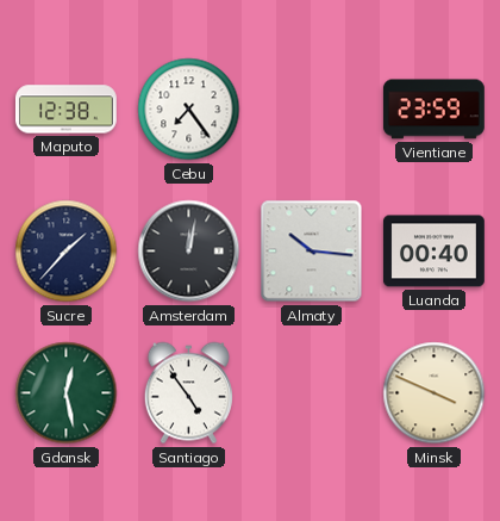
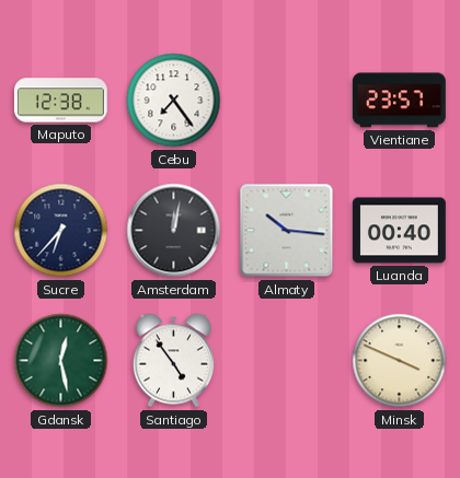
Vientiane: 23:59 -> 23:57 (399, 101)
Sucre: 1:37 -> 6:37 (61, 231)
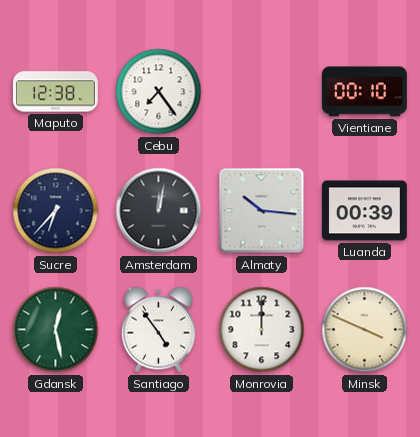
Vientiane: 23:57 -> 00:10 (364, 92)
Luanda: 00:40 -> 00:39 (364, 211)
Monrovia: none -> 12:00 (262, 330)
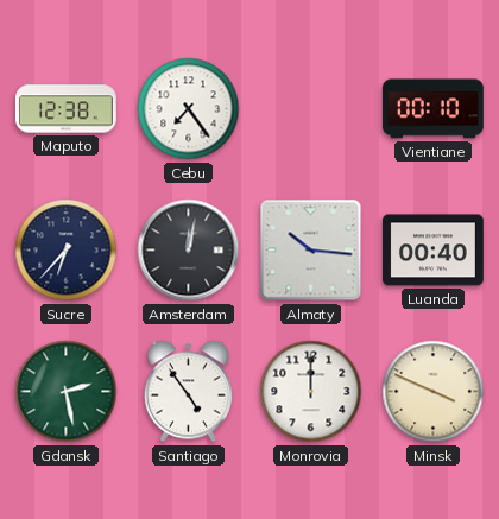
Luanda: 00:39 -> 00:40 (432, 251)
Gdansk: 12:28 -> 2:28 (67, 392)
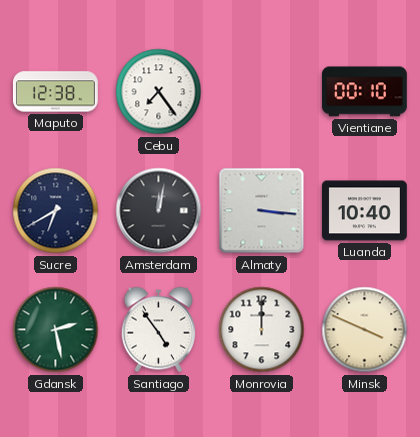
Sucre: 6:37 -> 6:40 (56, 211)
Almaty: 10:16 -> 3:16 (262, 211)
Luanda: 00:40 -> 10:40 (364, 211)
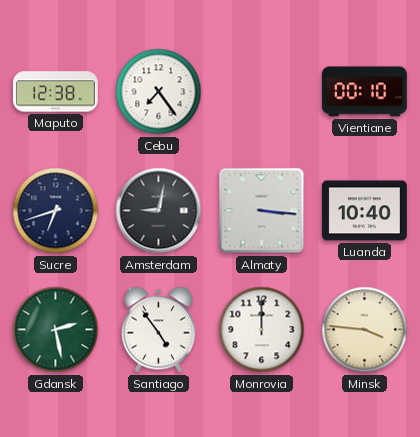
Sucre: 6:40 -> 6:42 (56, 211)
Amsterdam: 12:02 -> 9:02 (159, 211)
Minsk: 3:49 -> 3:46 (365, 330)
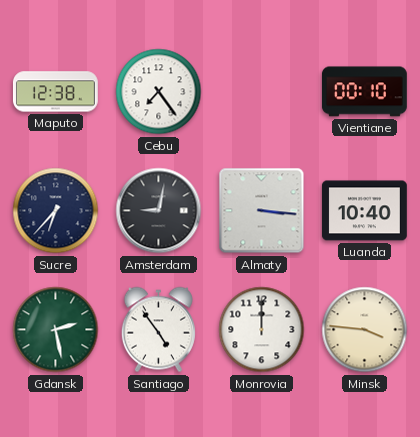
Sucre: 6:42 -> 6:37 (56, 211)
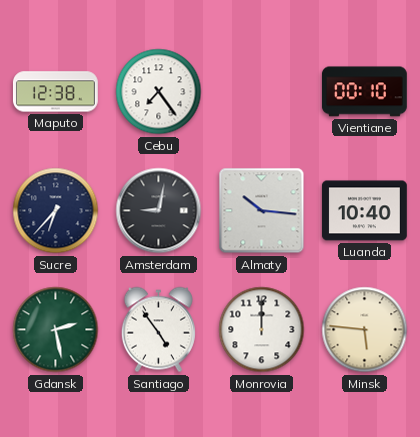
Almaty: 3:16 -> 10:16 (262, 211)
Minsk: 3:46 -> 5:46 (365, 330)
